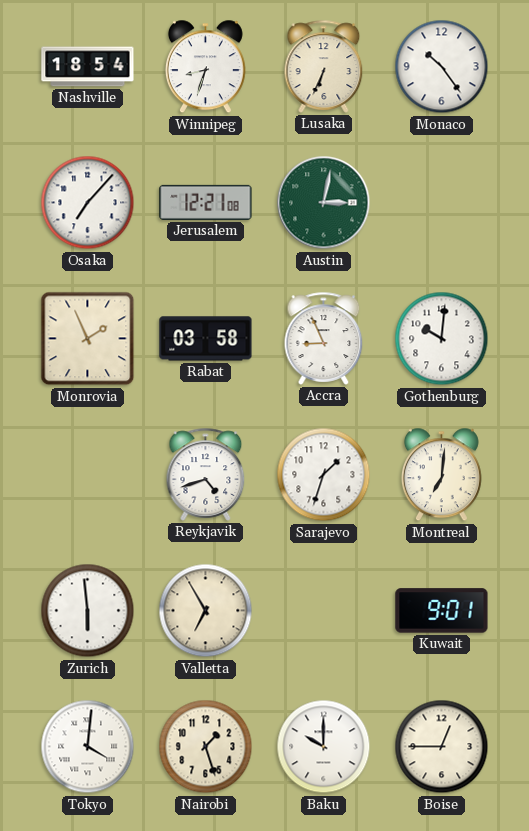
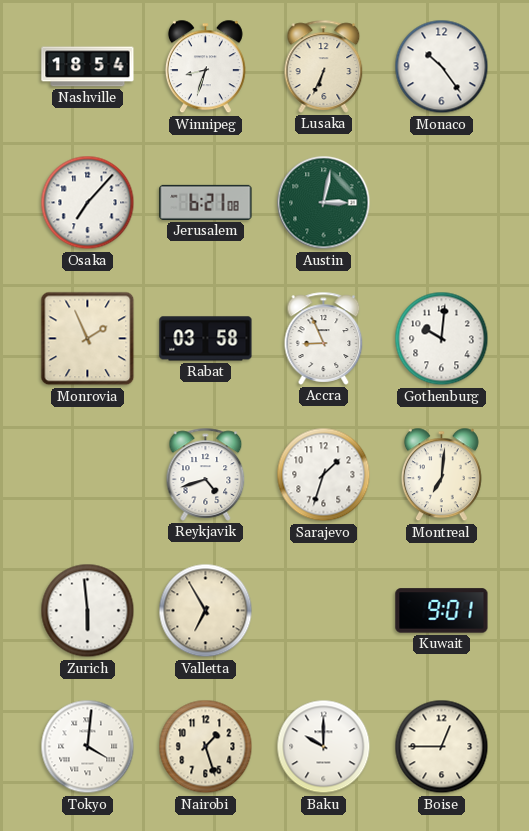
Jerusalem: 12:21 -> 6:21 (206, 202)
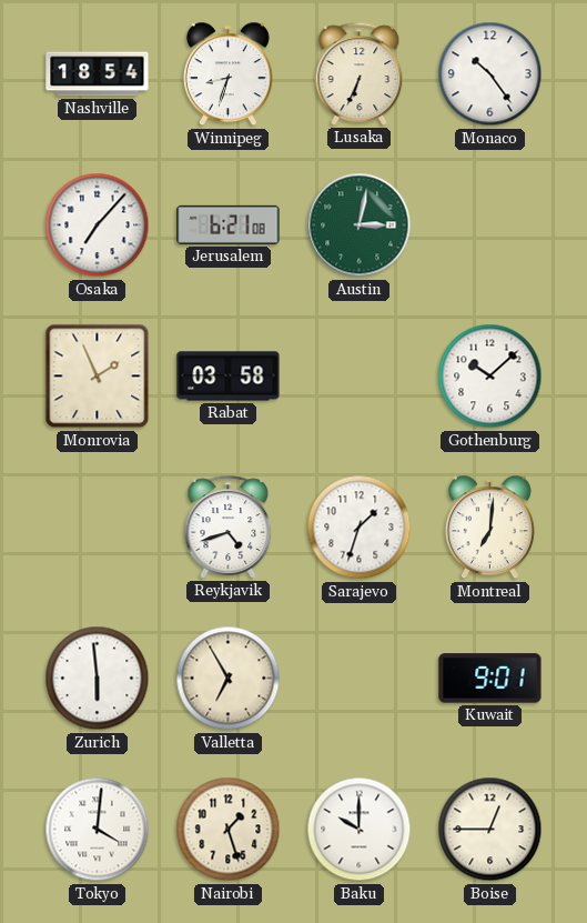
Accra: 8:56 -> none (324, 338)
Gothenburg: 10:01 -> 10:08 (490, 377)
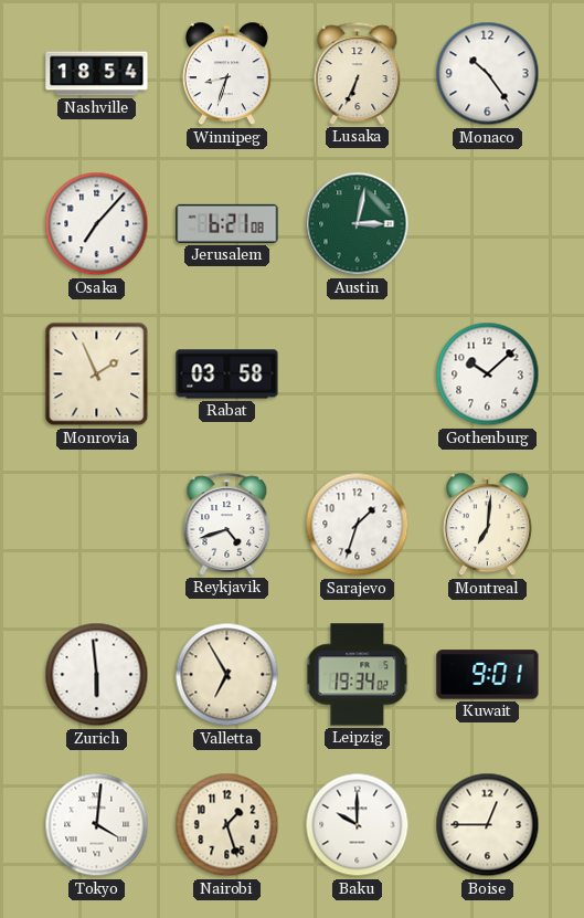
Leipzig: none -> 19:34 (358, 675)
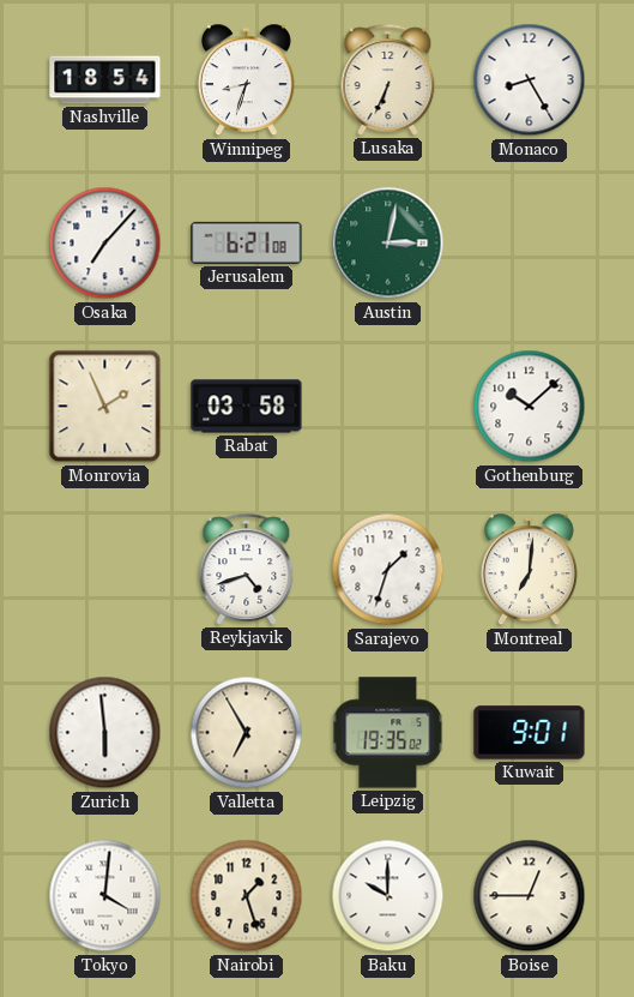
Monaco: 10:24 -> 8:25 (530, 80)
Leipzig: 19:34 -> 19:35 (388, 733)
